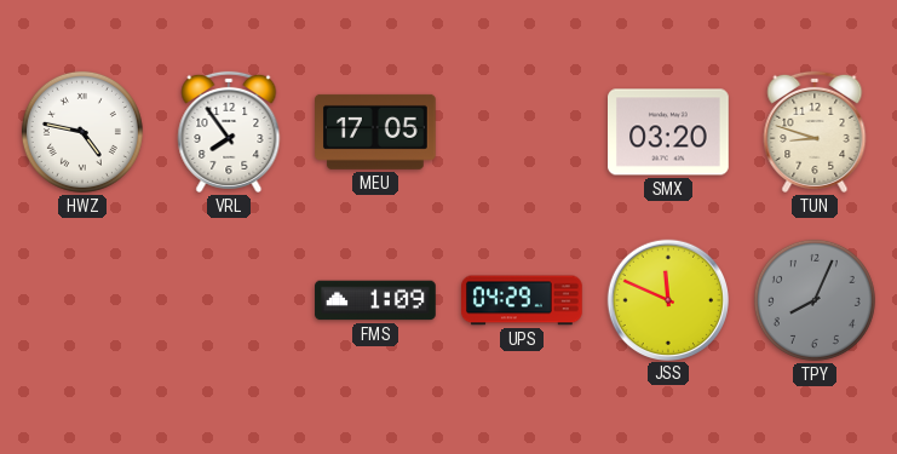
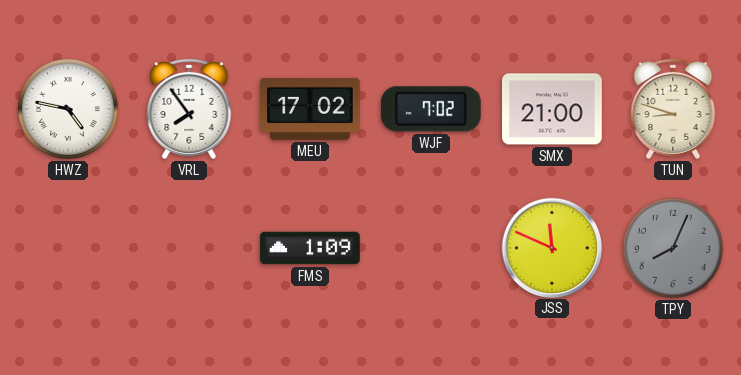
MEU: 17:05 -> 17:02 (311, 109)
WJF: none -> 7:02 (431, 109)
SMX: 03:20 -> 21:00 (553, 109)
UPS: 04:29 -> none (523, 300)
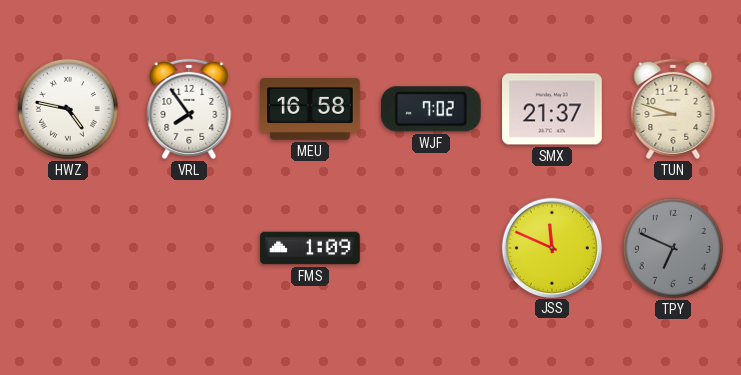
MEU: 17:02 -> 16:58 (311, 109)
SMX: 21:00 -> 21:37 (553, 109)
TPY: 8:04 -> 6:49 (673, 248)
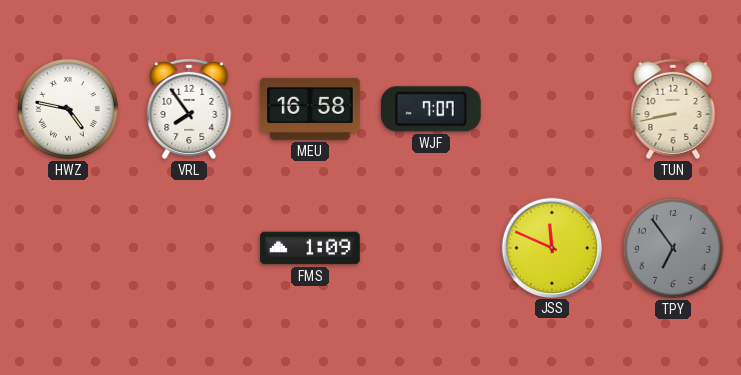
WJF: 7:02 -> 7:07 (431, 109)
SMX: 21:37 -> none (553, 109)
TUN: 8:48 -> 8:43 (673, 109)
TPY: 6:49 -> 6:54 (673, 248)
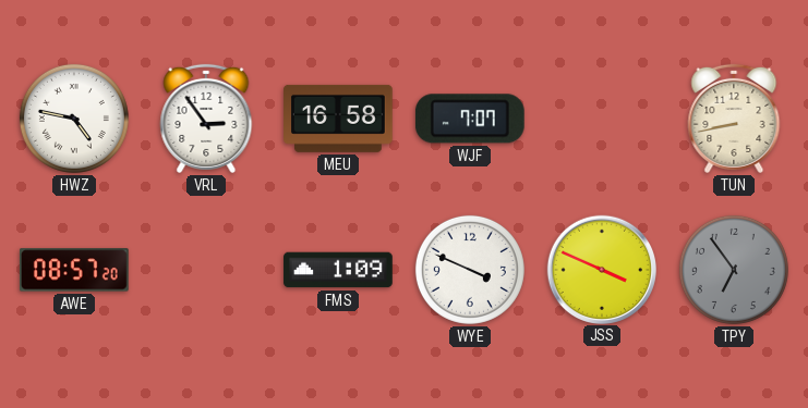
VRL: 7:54 -> 2:54 (206, 119)
AWE: none -> 08:57 (74, 270)
WYE: none -> 3:49 (470, 270)
JSS: 11:49 -> 3:49 (601, 269)
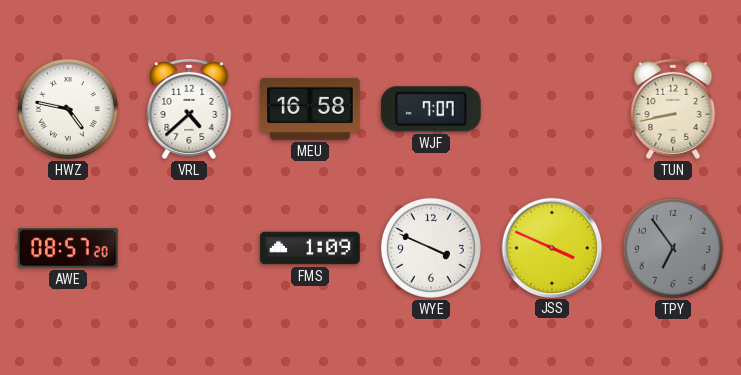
VRL: 2:54 -> 4:38 (189, 109)
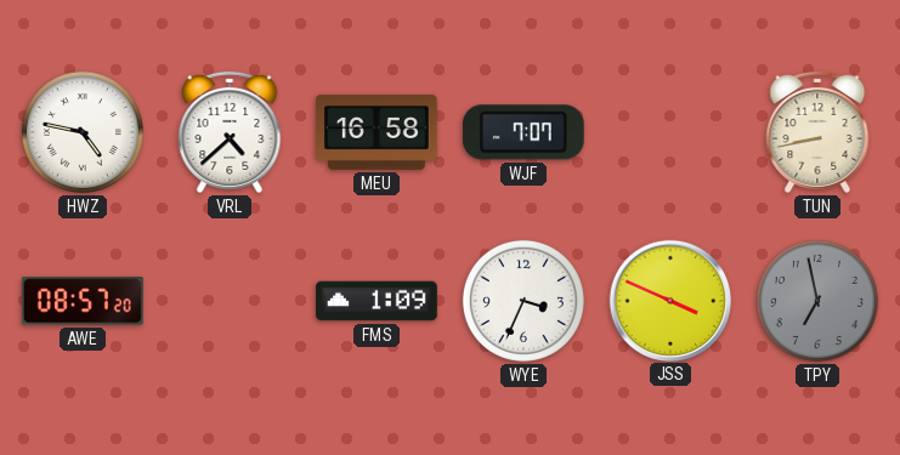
WYE: 3:49 -> 3:34 (523, 301)
TPY: 6:54 -> 6:58 (817, 301)
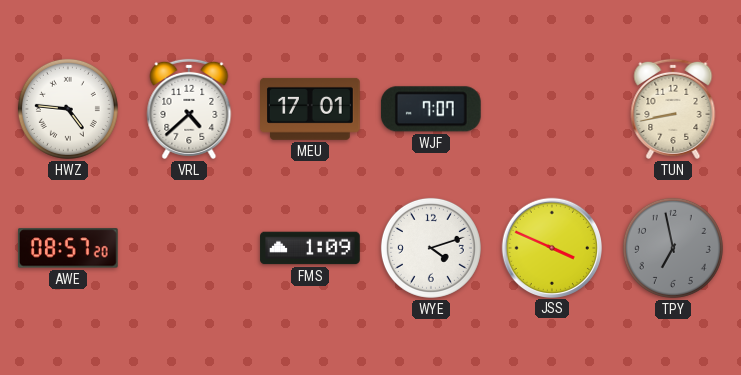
HWZ: 4:47 -> 4:46 (68, 109)
MEU: 16:58 -> 17:01 (311, 109)
WYE: 3:34 -> 4:12 (431, 248)
